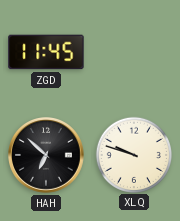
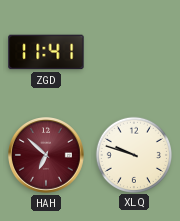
ZGD: 11:45 -> 11:41 (46, 52)
HAH dial: black -> burgundy (47, 156)
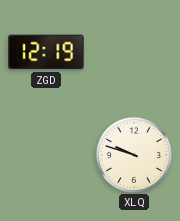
ZGD: 11:41 -> 12:19 (46, 52)
HAH: 6:52 -> none (47, 156)
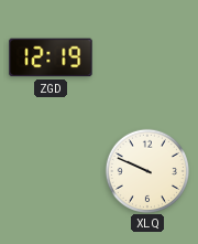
XLQ: 9:48 -> 9:49 (146, 170)
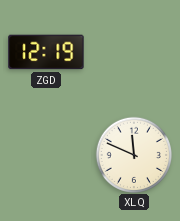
XLQ: 9:49 -> 11:49 (133, 154)
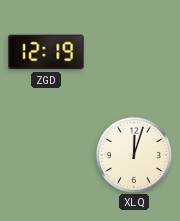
XLQ: 11:49 -> 12:03 (133, 154)
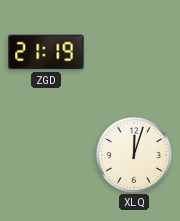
ZGD: 12:19 -> 21:19 (46, 52)
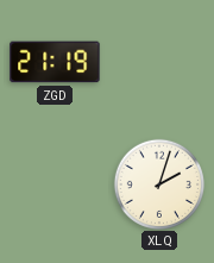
XLQ: 12:03 -> 2:03 (158, 183)
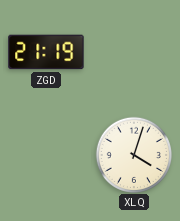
XLQ: 2:03 -> 4:03 (133, 154)
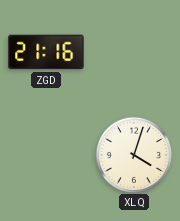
ZGD: 21:19 -> 21:16 (46, 52)
